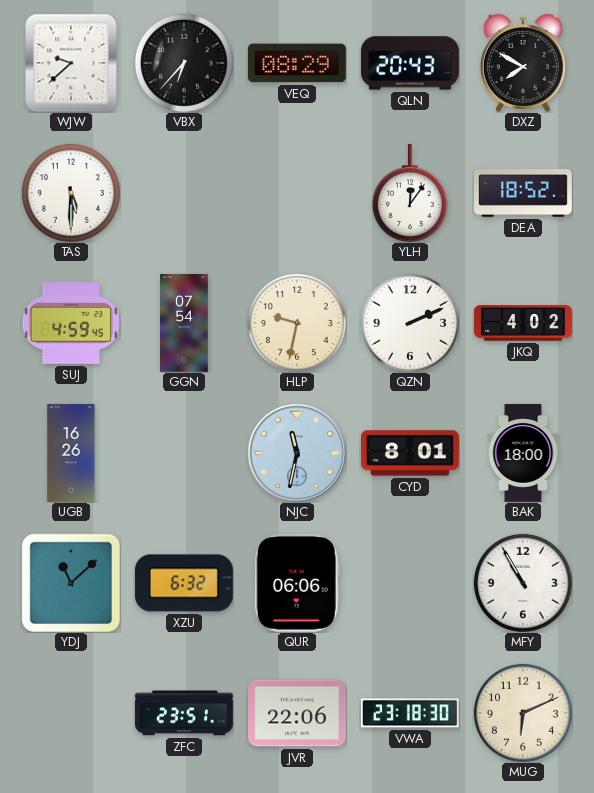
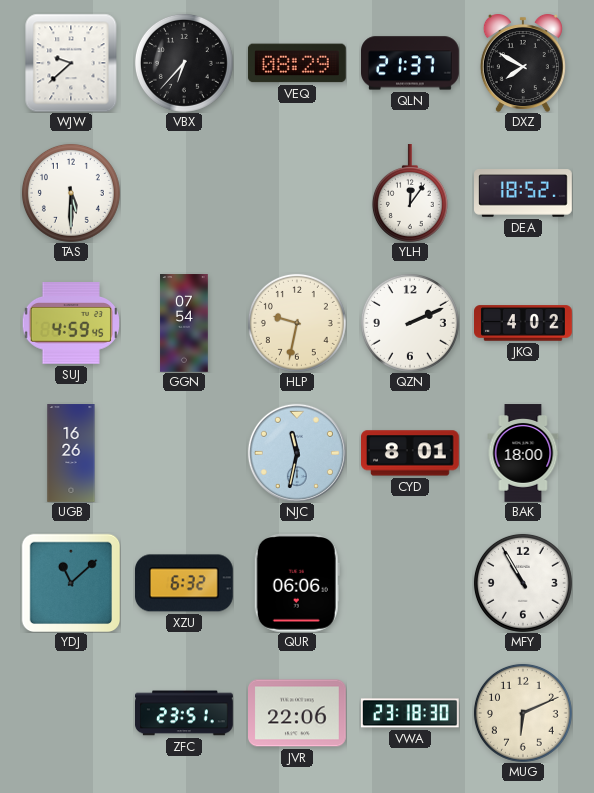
QLN: 20:43 -> 21:37 (411, 63)
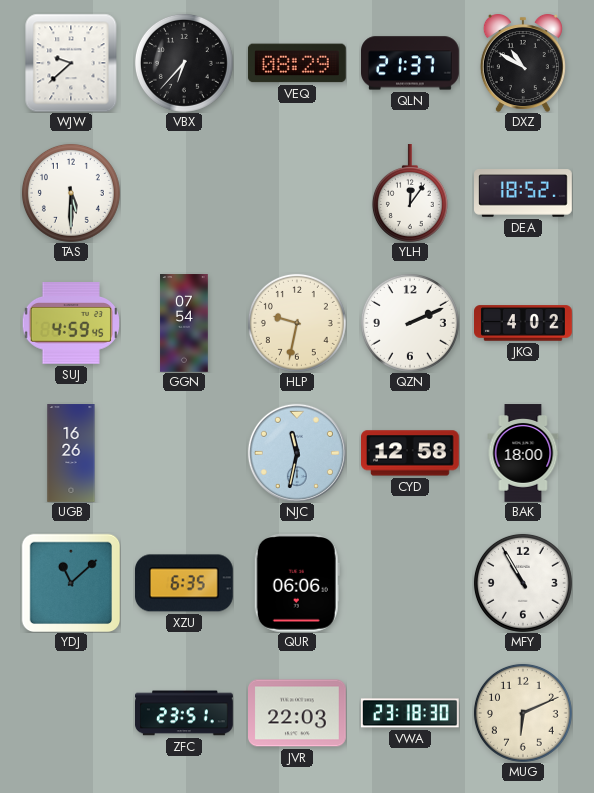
DXZ: 7:50 -> 10:50 (523, 63)
CYD: 8:01 -> 12:58 (411, 453)
XZU: 6:32 -> 6:35 (184, 583)
JVR: 22:06 -> 22:03 (298, 713)
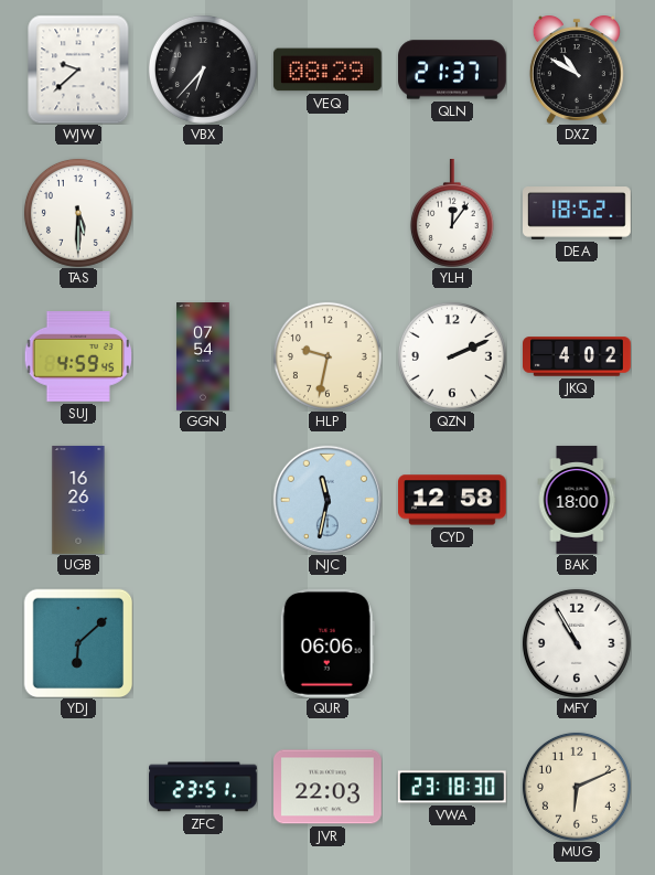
YDJ: 11:08 -> 6:08 (78, 643)
XZU: 6:35 -> none (184, 583)
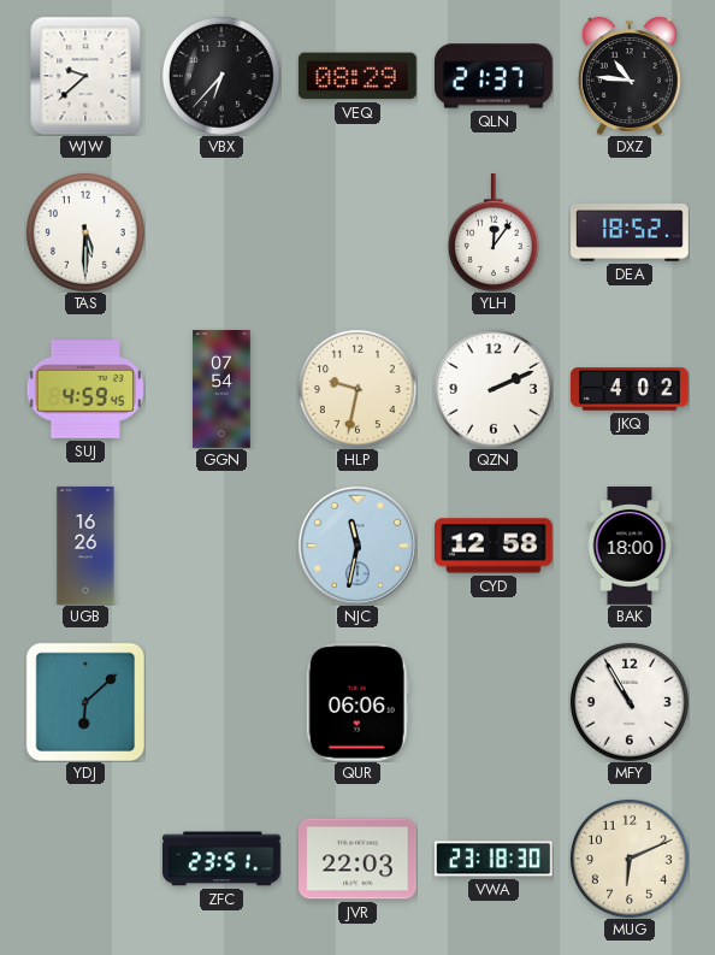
DXZ: 10:50 -> 10:46 (630, 76)
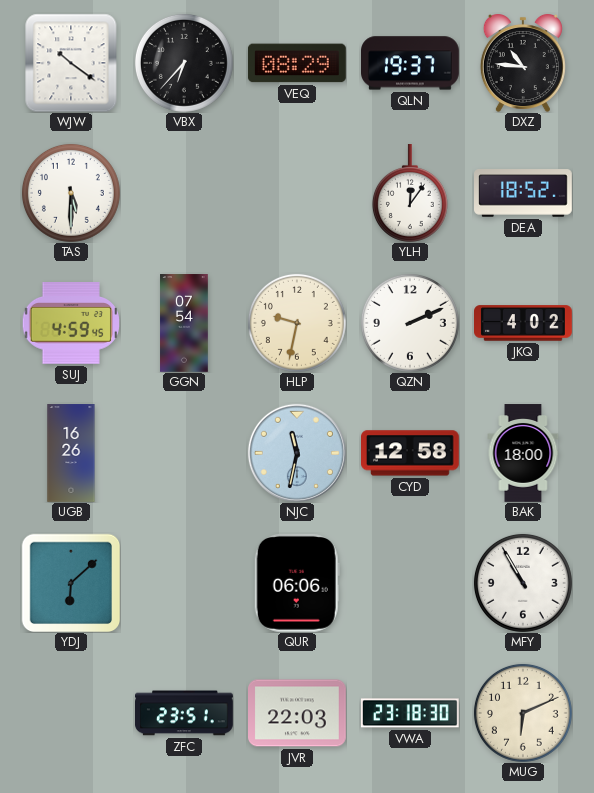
WJW: 9:38 -> 10:21 (71, 63)
QLN: 21:37 -> 19:37 (411, 63)
